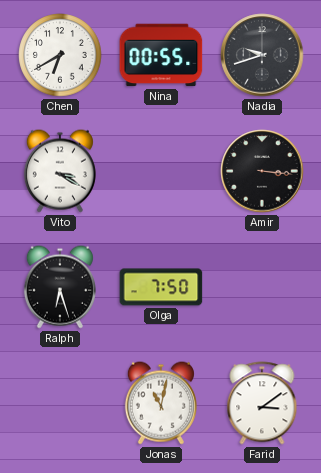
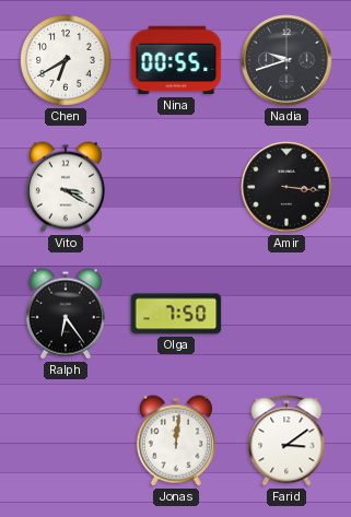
Ralph: 6:27 -> 6:24 (66, 314)
Jonas: 11:02 -> 12:01 (176, 440)
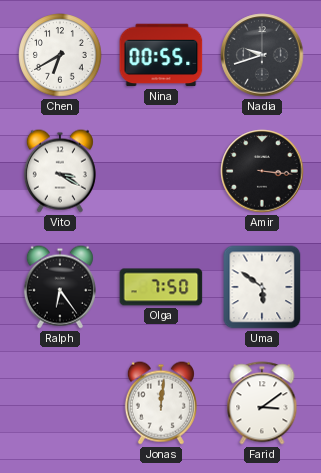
Uma: none -> 5:51 (262, 287)
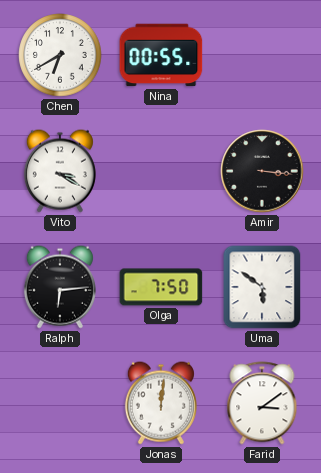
Nadia: 9:42 -> none (262, 55)
Ralph: 6:24 -> 6:14 (60, 287)
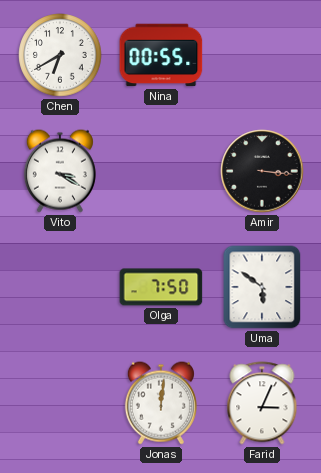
Ralph: 6:14 -> none (60, 287)
Farid: 3:09 -> 3:04 (262, 403)
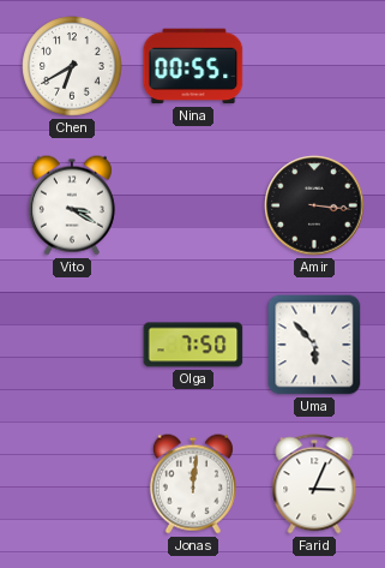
Uma: 5:51 -> 5:53 (314, 345)
